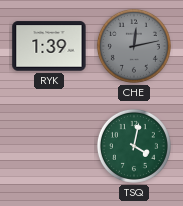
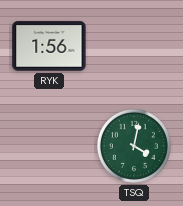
RYK: 1:39 -> 1:56 (49, 46)
CHE: 12:13 -> none (134, 46)
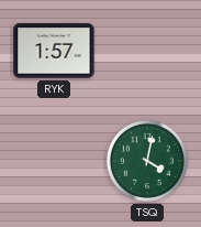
RYK: 1:56 -> 1:57 (54, 51)
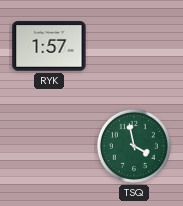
TSQ: 4:02 -> 3:58 (134, 146)
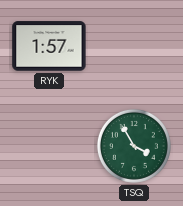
TSQ: 3:58 -> 3:55 (134, 146)
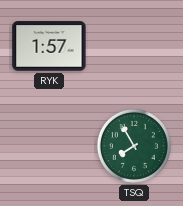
TSQ: 3:55 -> 7:55 (134, 146)
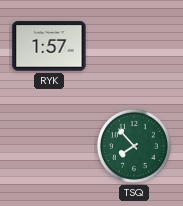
TSQ: 7:55 -> 7:53 (134, 146)
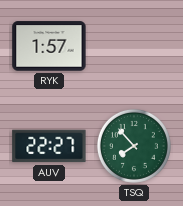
AUV: none -> 22:27 (49, 146)
